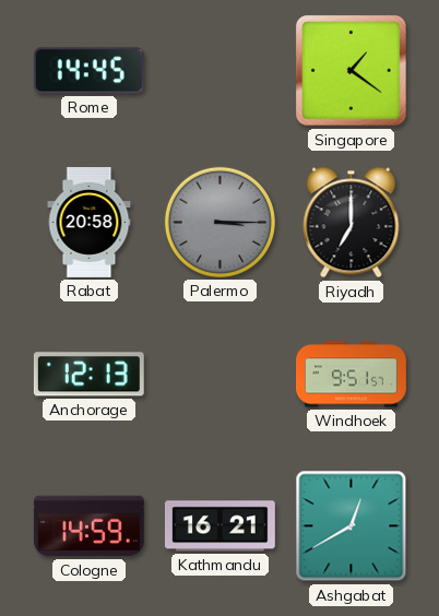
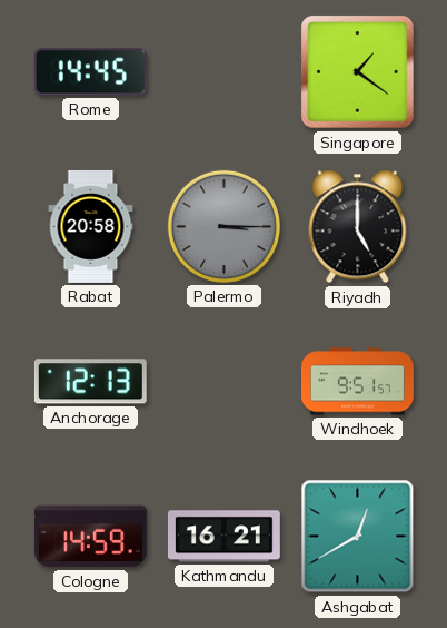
Riyadh: 7:00 -> 5:00 (358, 227)
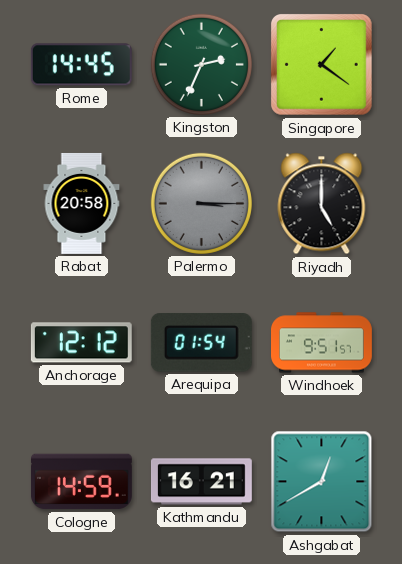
Kingston: none -> 2:34 (201, 64)
Anchorage: 12:13 -> 12:12 (81, 343)
Arequipa: none -> 01:54 (201, 343)
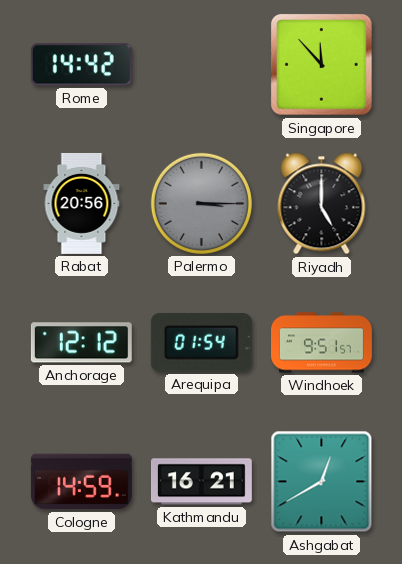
Rome: 14:45 -> 14:42 (81, 65)
Kingston: 2:34 -> none (201, 64)
Singapore: 1:21 -> 11:53 (322, 65)
Rabat: 20:58 -> 20:56 (82, 203)
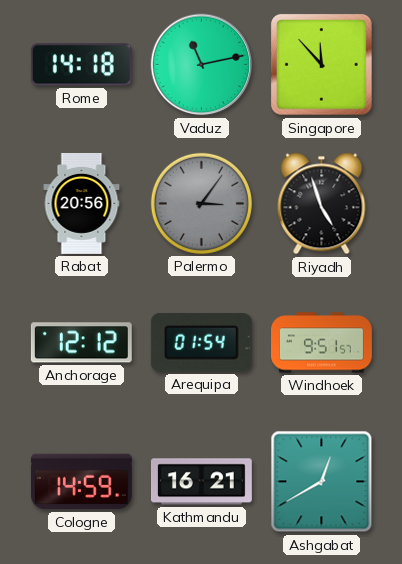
Rome: 14:42 -> 14:18 (81, 65)
Vaduz: none -> 11:13 (202, 65)
Palermo: 3:15 -> 3:06 (201, 203)
Riyadh: 5:00 -> 4:57 (322, 204)
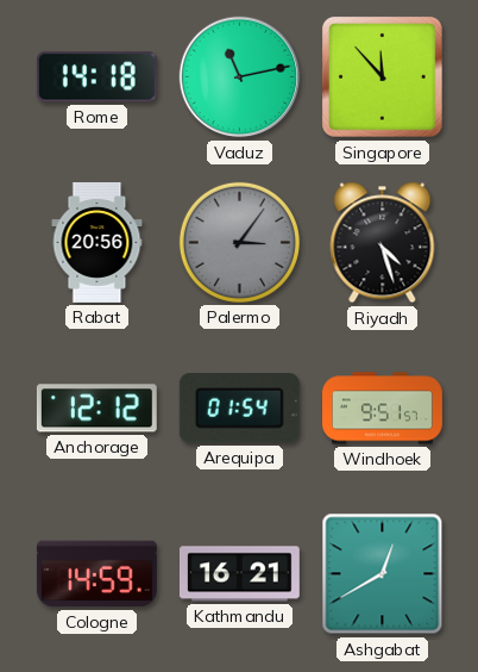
Riyadh: 4:57 -> 4:27 (383, 243)
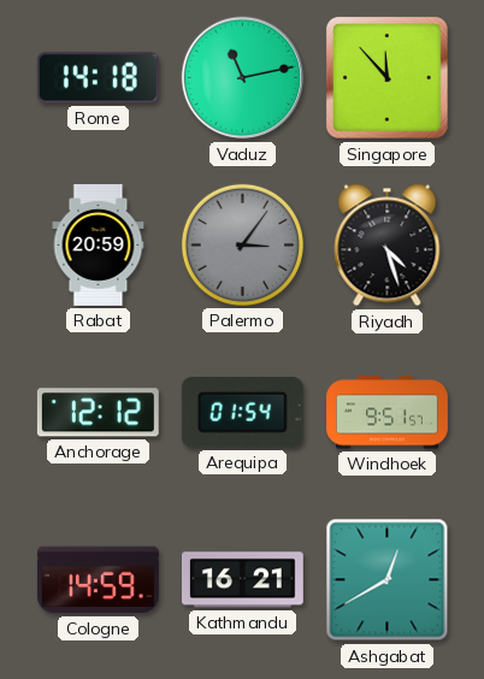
Rabat: 20:56 -> 20:59 (99, 244)
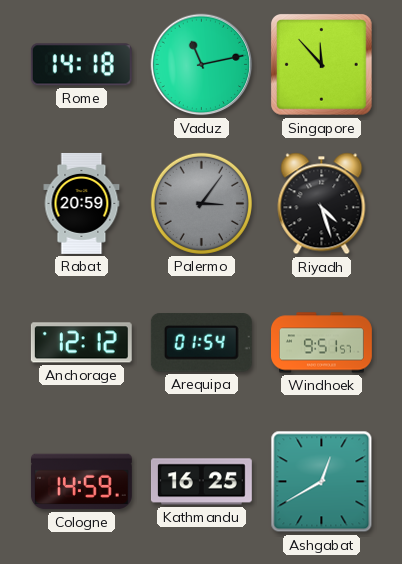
Kathmandu: 16:21 -> 16:25 (201, 482)
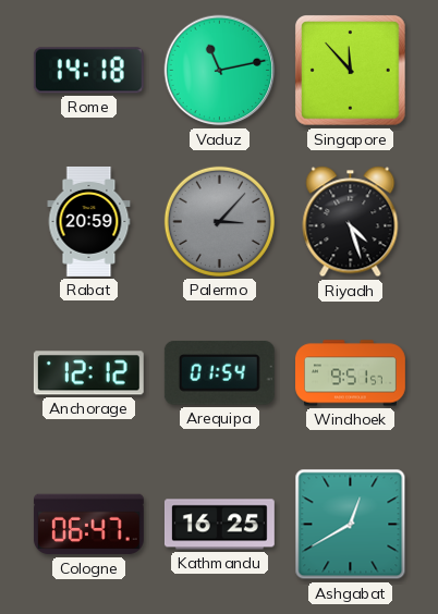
Palermo: 3:06 -> 3:07 (219, 221)
Cologne: 14:59 -> 06:47 (88, 525)
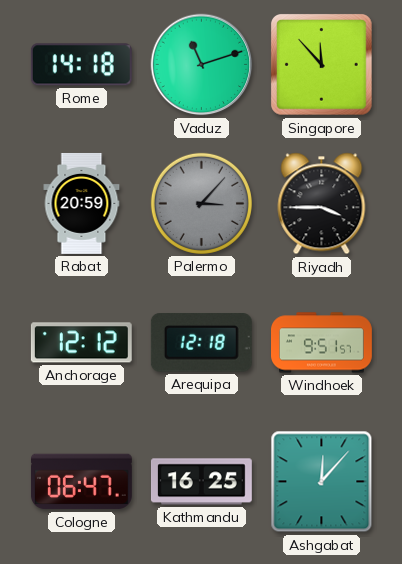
Vaduz: 11:13 -> 11:12 (202, 65)
Riyadh: 4:27 -> 3:45 (322, 204)
Arequipa: 01:54 -> 12:18 (201, 343)
Ashgabat: 12:40 -> 12:07 (322, 482)
